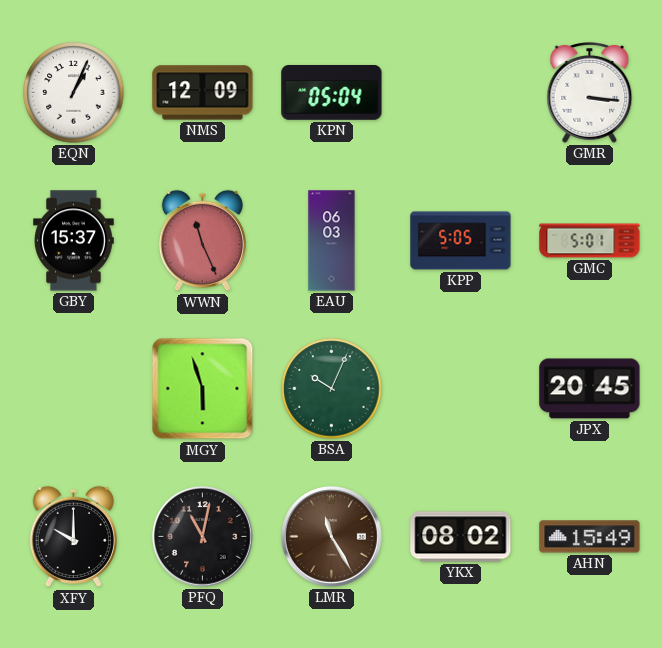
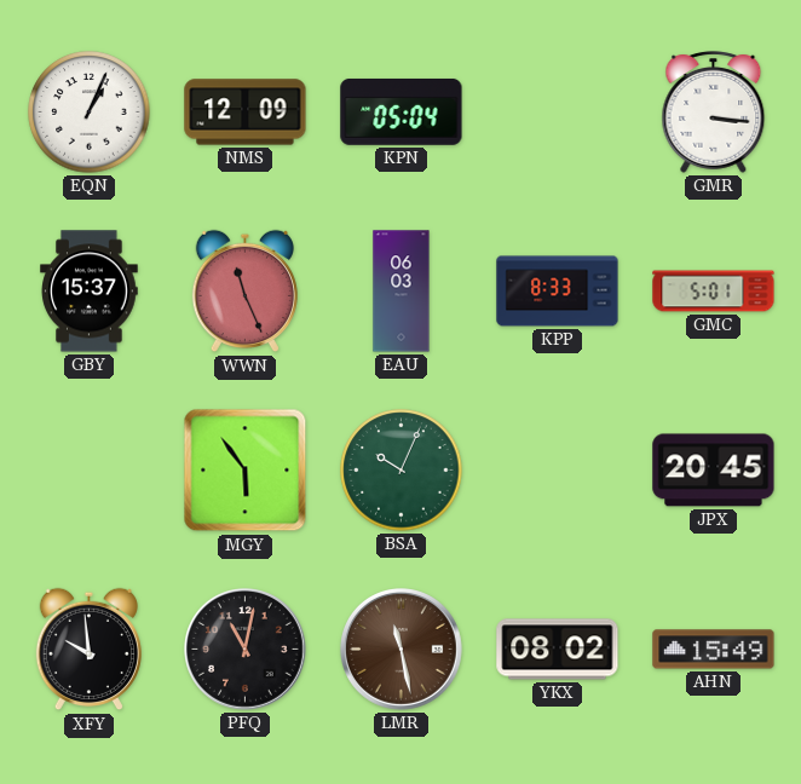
KPP: 5:05 -> 8:33 (558, 292)
MGY: 5:57 -> 5:54 (246, 471)
XFY: 10:00 -> 9:59 (88, 650)
LMR: 11:25 -> 11:28 (402, 650)
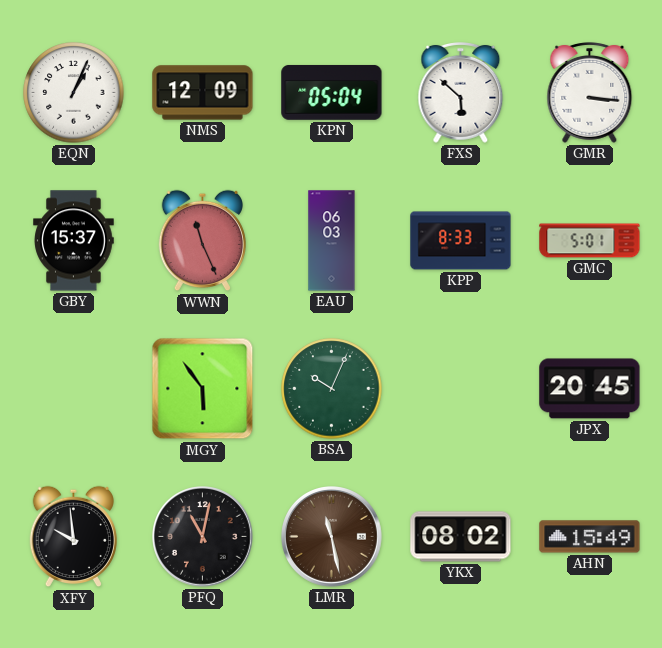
FXS: none -> 5:52 (461, 93)
